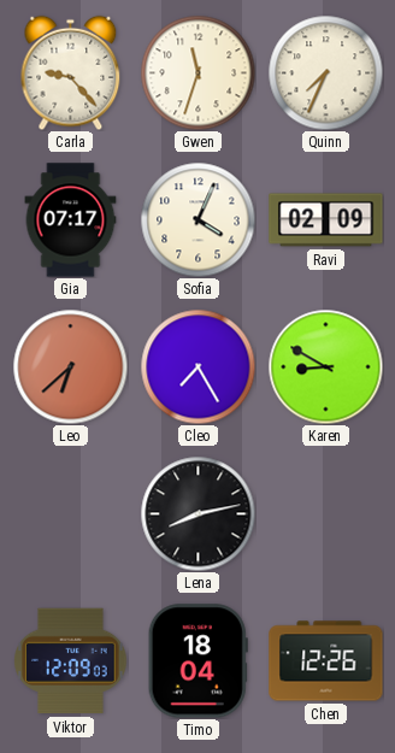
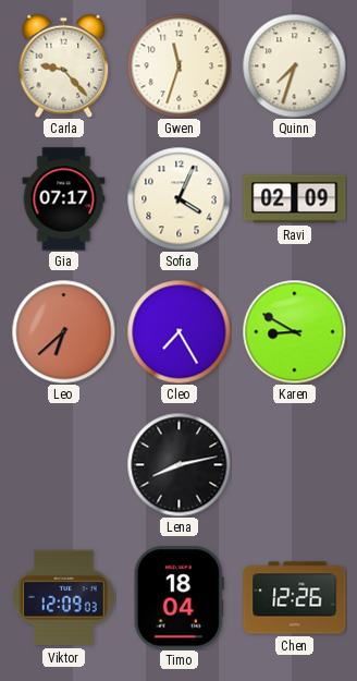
Quinn: 7:34 -> 7:33 (294, 65)
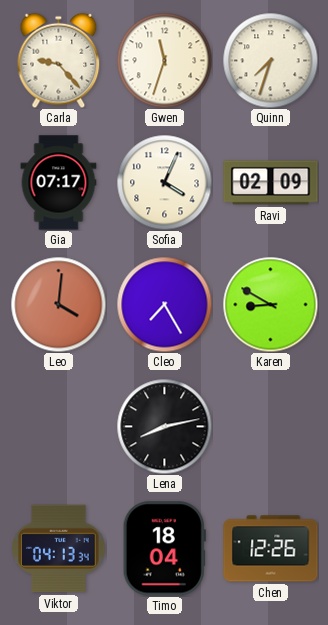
Leo: 6:38 -> 4:01 (58, 304)
Viktor: 12:09 -> 04:13 (59, 549)
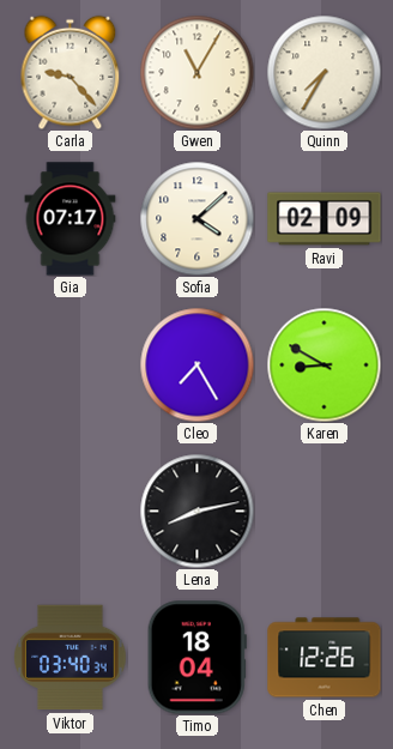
Gwen: 11:33 -> 11:05 (196, 72)
Quinn: 7:33 -> 7:35 (324, 72)
Sofia: 4:04 -> 4:08 (196, 218)
Leo: 4:01 -> none (58, 304)
Viktor: 04:13 -> 03:40 (71, 658)
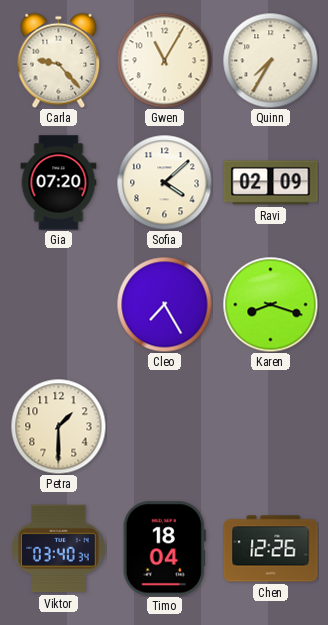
Gia: 07:17 -> 07:20 (59, 183)
Karen: 8:50 -> 8:18 (270, 304)
Petra: none -> 1:30 (58, 426)
Lena: 8:13 -> none (196, 511)
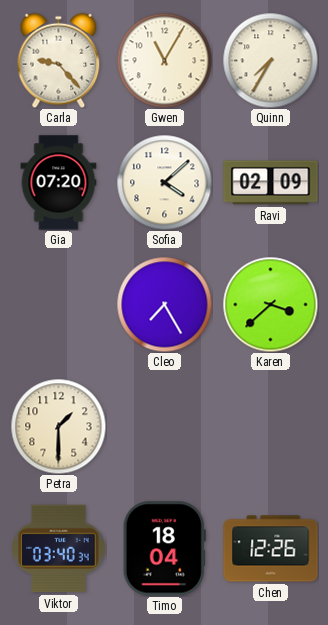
Karen: 8:18 -> 3:38 (270, 304)
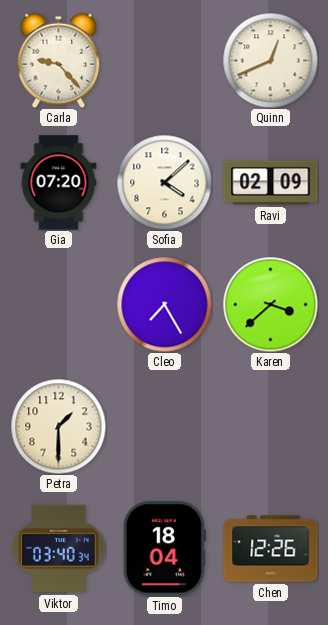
Gwen: 11:05 -> none (164, 60)
Quinn: 7:35 -> 12:41 (270, 60)
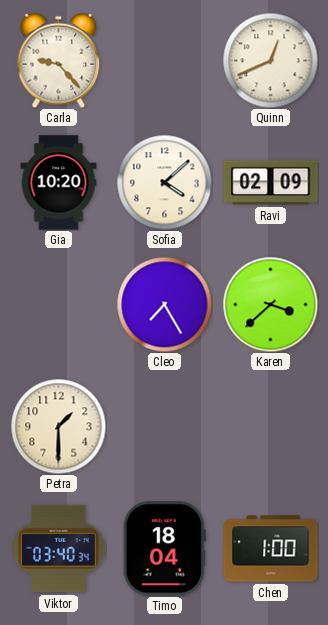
Gia: 07:20 -> 10:20 (59, 183)
Chen: 12:26 -> 1:00 (271, 549)
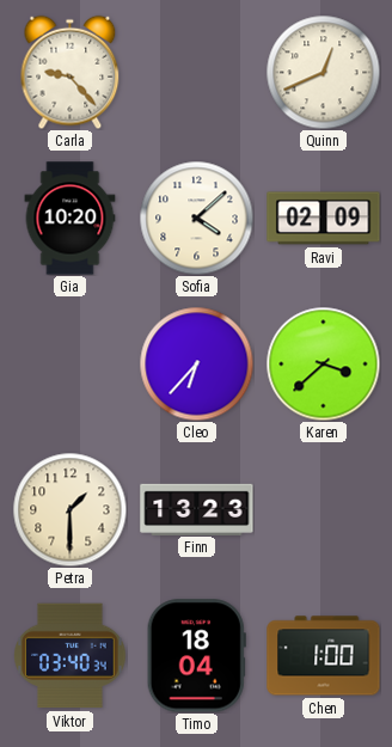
Cleo: 7:25 -> 6:37 (196, 363)
Finn: none -> 13:23 (197, 509)
